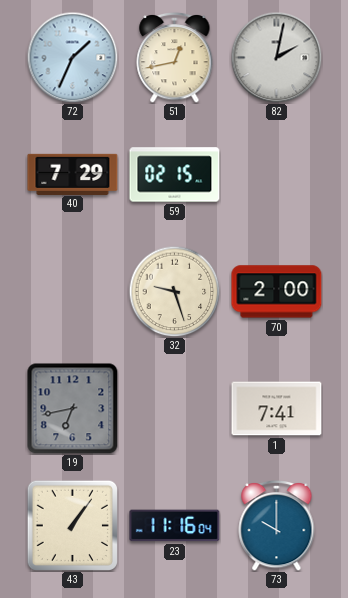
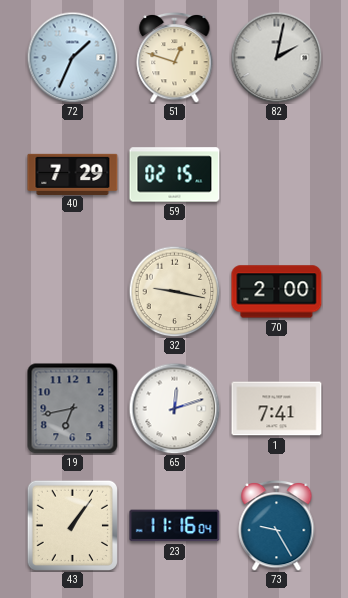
51: 12:43 -> 12:48 (175, 57)
32: 9:27 -> 9:17 (174, 291)
65: none -> 12:12 (174, 408)
73: 10:00 -> 9:25 (277, 525)
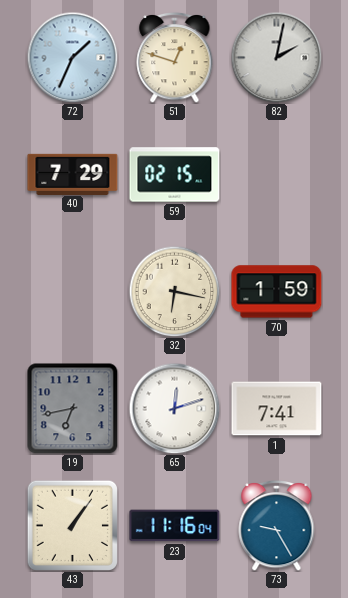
32: 9:17 -> 6:17 (174, 291)
70: 2:00 -> 1:59 (277, 292)
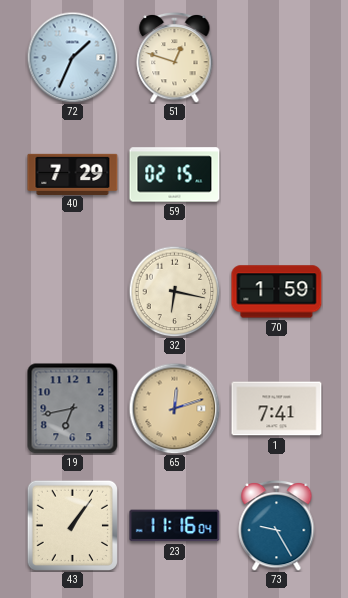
82: 2:02 -> none (276, 57)
65 dial: white -> champagne (174, 408)
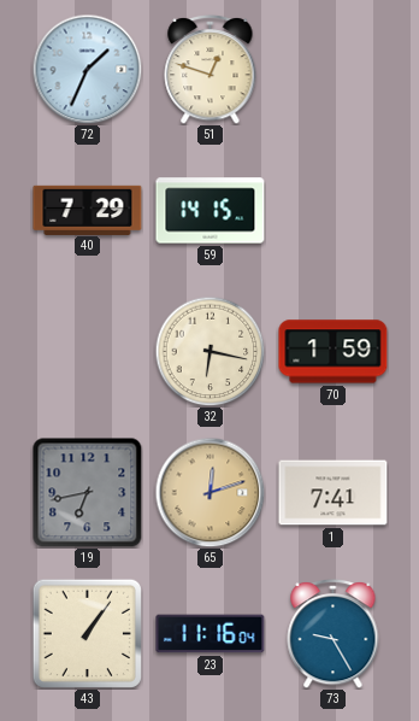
59: 02:15 -> 14:15 (211, 211)
